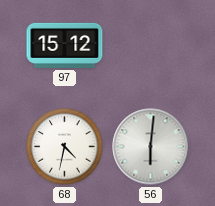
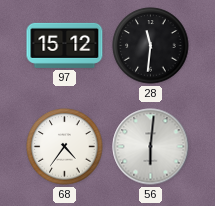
28: none -> 11:31 (151, 46)
68: 4:32 -> 4:36 (65, 147)
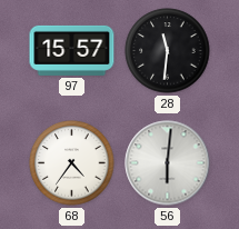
97: 15:12 -> 15:57 (72, 50)
